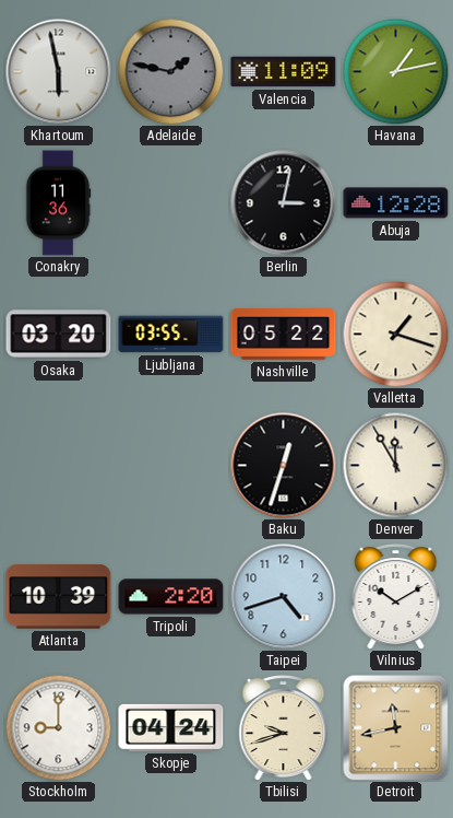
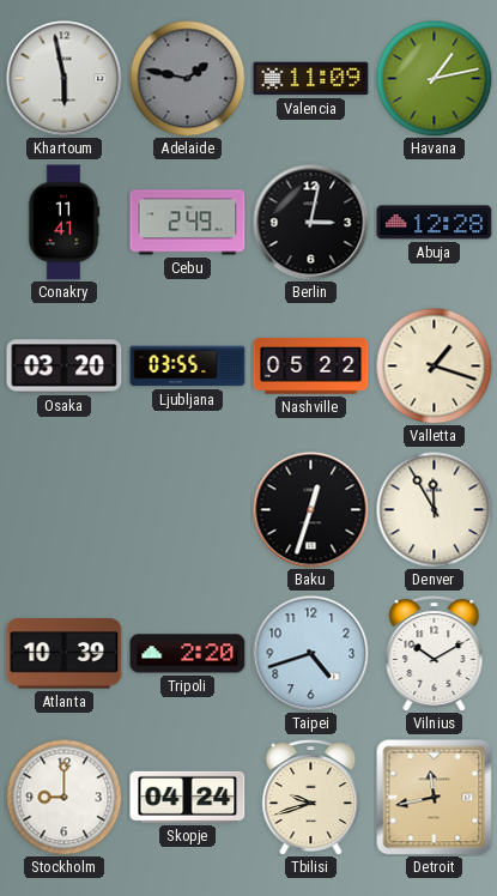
Conakry: 11:36 -> 11:41 (63, 223)
Cebu: none -> 2:49 (188, 223)
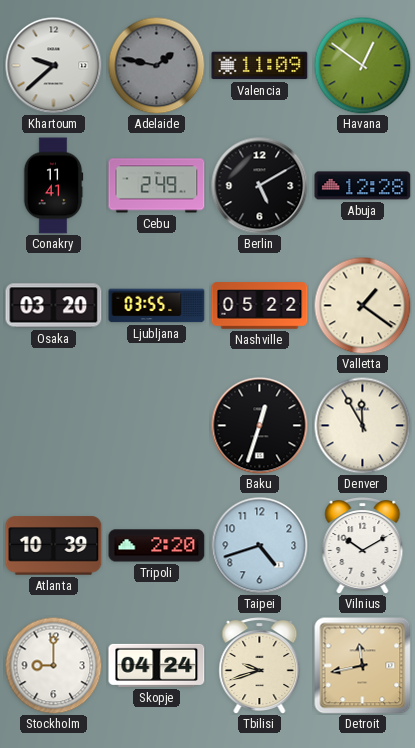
Khartoum: 5:58 -> 9:38 (54, 66)
Havana: 1:13 -> 12:51 (362, 65)
Berlin: 3:02 -> 5:10 (260, 186)
Valletta: 1:18 -> 1:21 (362, 305)
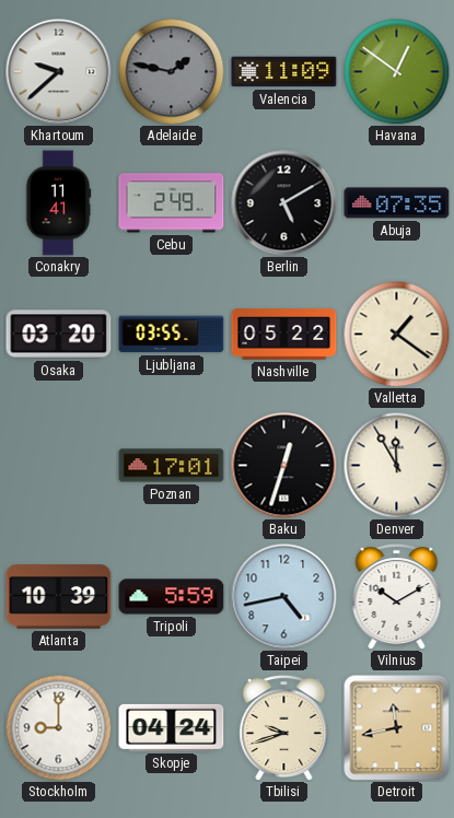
Abuja: 12:28 -> 07:35 (397, 203)
Poznan: none -> 17:01 (172, 466)
Tripoli: 2:20 -> 5:59 (172, 597)
Taipei: 4:42 -> 4:43 (284, 597)
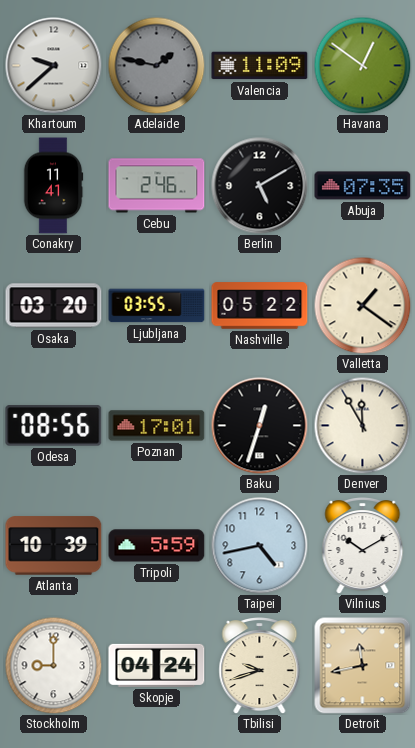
Cebu: 2:49 -> 2:46 (157, 186)
Odesa: none -> 08:56 (54, 426)
